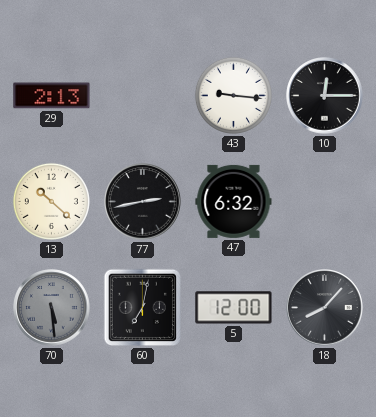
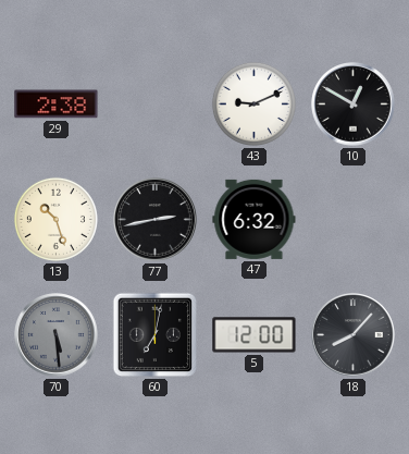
29: 2:13 -> 2:38 (57, 105)
43: 9:16 -> 9:11 (253, 103)
10: 12:15 -> 12:50 (354, 105)
13: 10:22 -> 10:27 (55, 219)
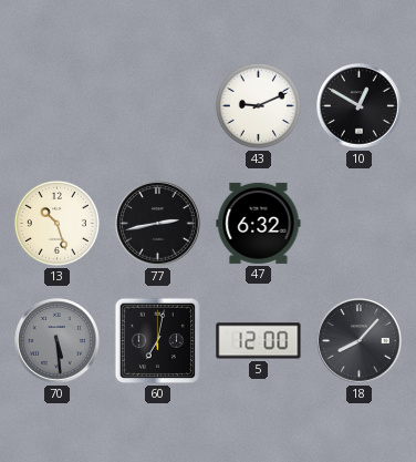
29: 2:38 -> none (57, 105)
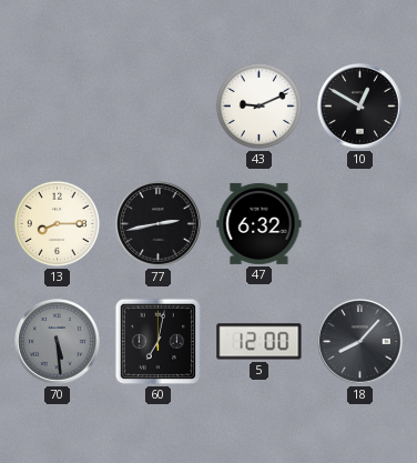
13: 10:27 -> 8:15 (57, 223)
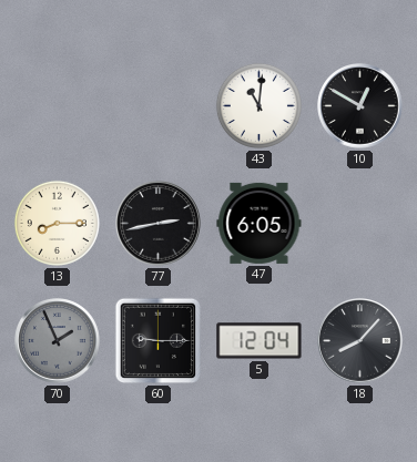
43: 9:11 -> 11:01 (258, 105)
47: 6:32 -> 6:05 (260, 223)
70: 5:29 -> 1:56 (58, 341)
60: 7:02 -> 9:15 (159, 341)
5: 12:00 -> 12:04 (260, 341)
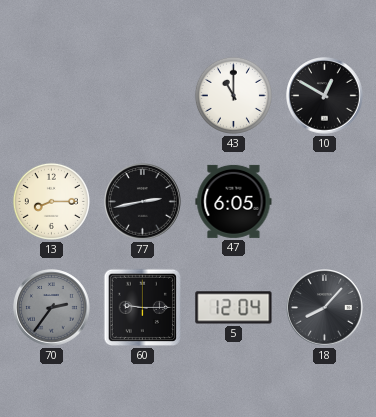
43: 11:01 -> 11:00 (233, 95)
70: 1:56 -> 2:36 (52, 308)
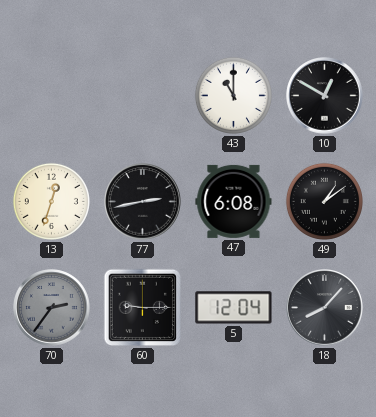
13: 8:15 -> 12:33 (51, 201)
47: 6:05 -> 6:08 (234, 201)
49: none -> 1:09 (324, 201)
